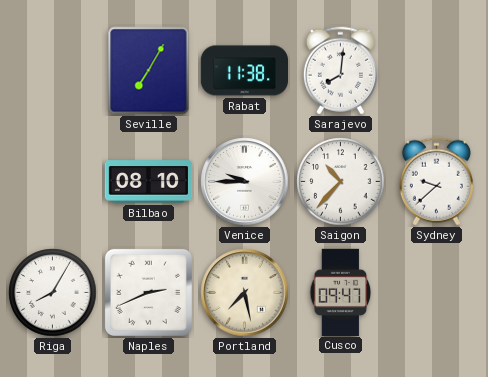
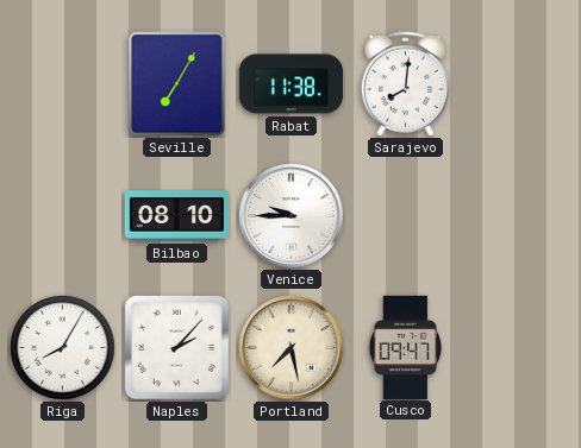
Saigon: 10:37 -> none (341, 182)
Sydney: 9:38 -> none (436, 182)
Naples: 2:41 -> 2:07 (176, 347)
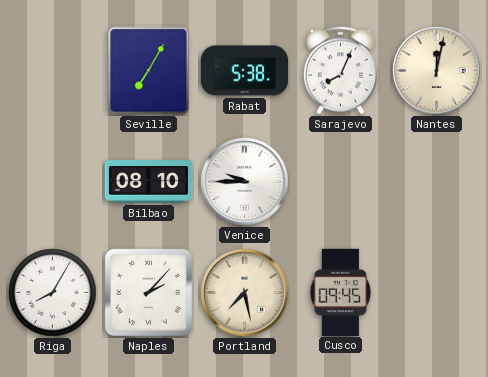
Rabat: 11:38 -> 5:38 (244, 71)
Sarajevo: 8:01 -> 8:04 (340, 71)
Nantes: none -> 12:02 (437, 71)
Cusco: 09:47 -> 09:45 (341, 292)
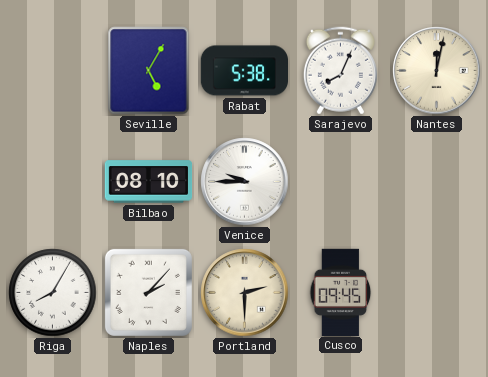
Seville: 7:05 -> 5:05 (149, 71)
Portland: 7:28 -> 2:30 (245, 293)
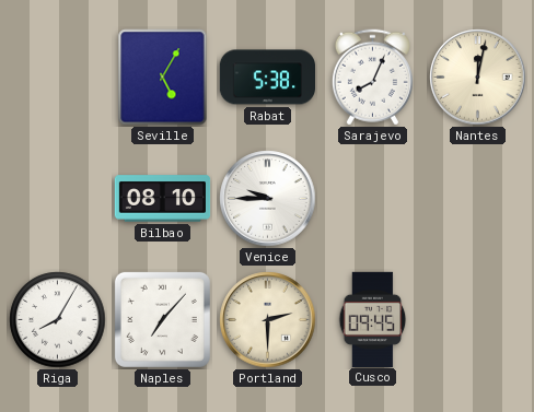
Naples: 2:07 -> 7:07 (162, 319)
